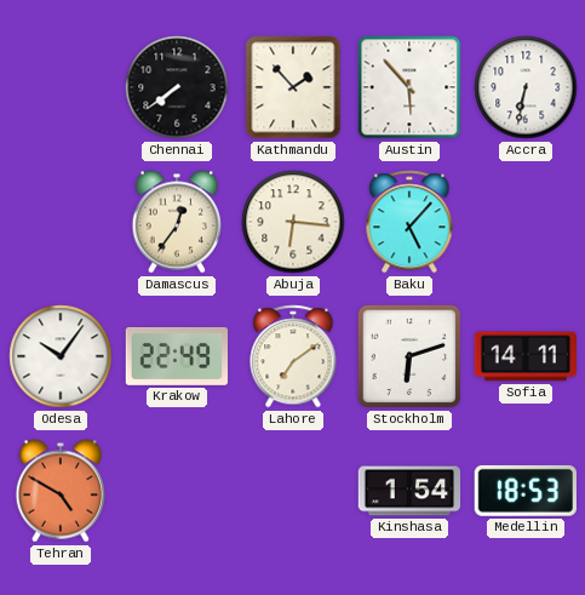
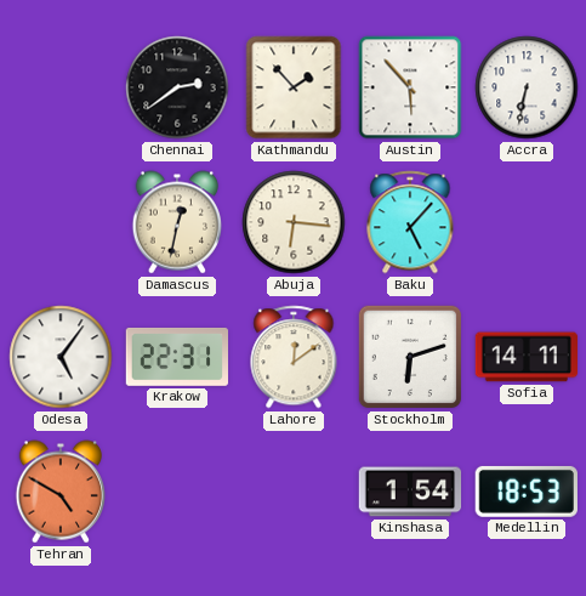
Chennai: 7:39 -> 2:39 (177, 87)
Damascus: 12:36 -> 12:32 (176, 222)
Odesa: 10:06 -> 5:06 (61, 357)
Krakow: 22:49 -> 22:31 (177, 357)
Lahore: 7:09 -> 12:09 (294, 357)
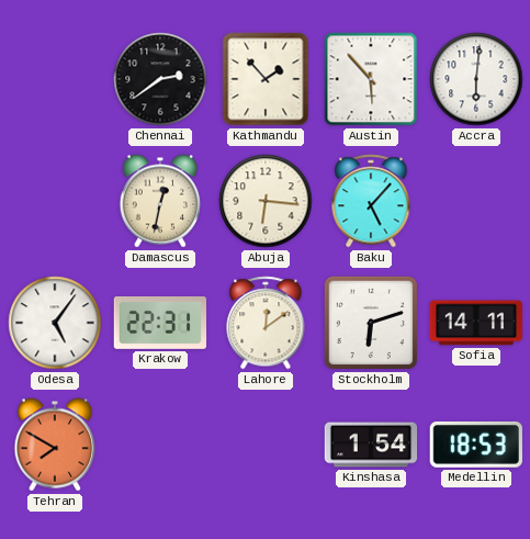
Accra: 6:32 -> 6:01 (476, 79)
Tehran: 4:50 -> 7:50 (54, 445)
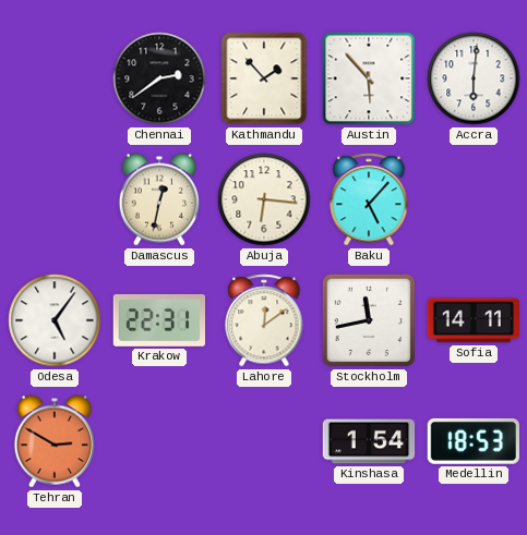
Stockholm: 6:12 -> 11:43 (369, 320)
Tehran: 7:50 -> 2:50 (53, 441)
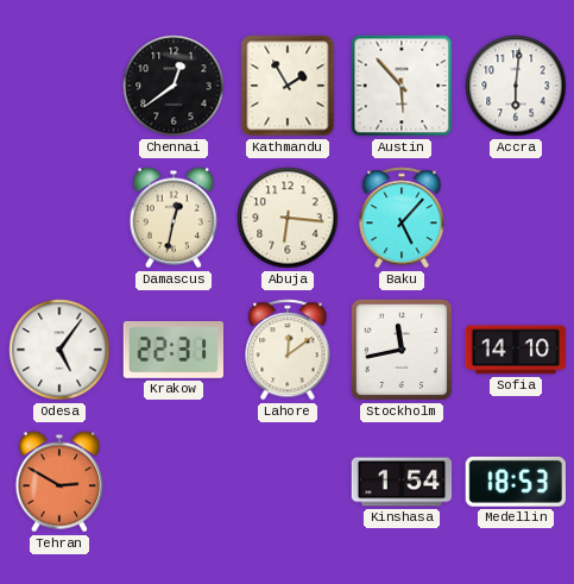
Chennai: 2:39 -> 12:39 (174, 86)
Kathmandu: 1:53 -> 1:55 (288, 86)
Sofia: 14:11 -> 14:10 (516, 350)
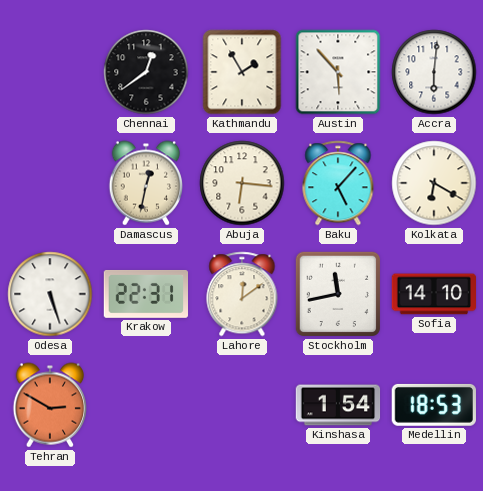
Kolkata: none -> 6:20 (434, 183)
Odesa: 5:06 -> 5:27 (50, 294)
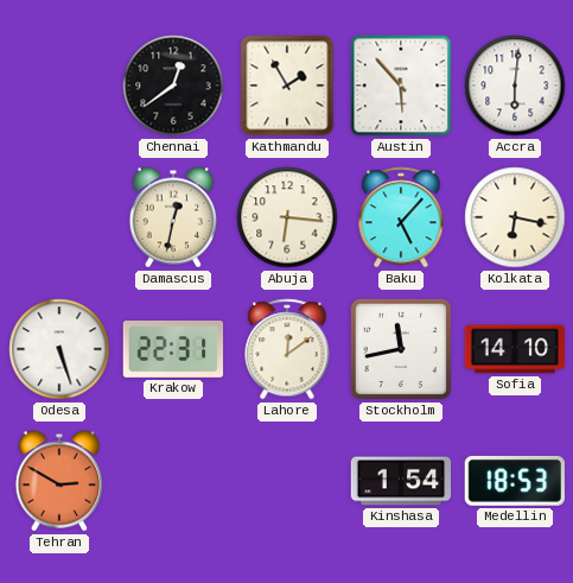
Kolkata: 6:20 -> 6:17 (515, 217)
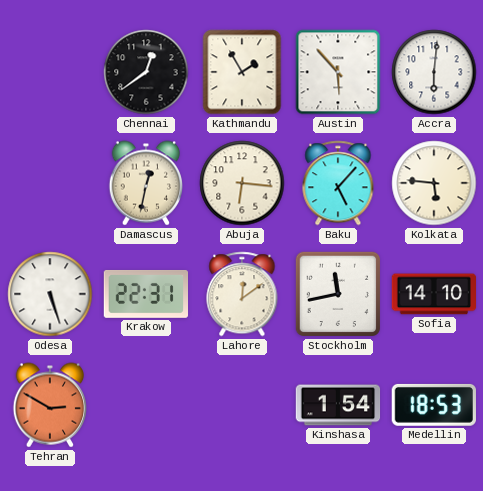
Kolkata: 6:17 -> 5:46 (434, 183)
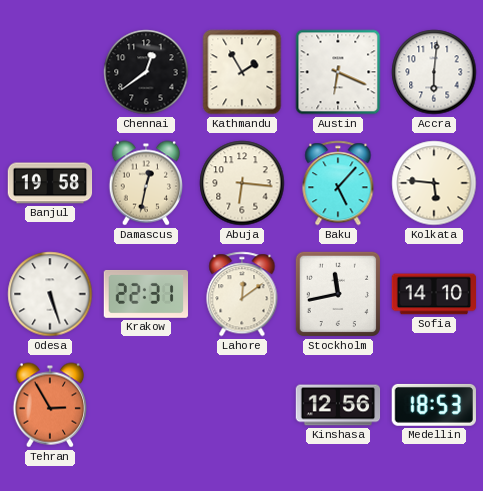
Austin: 5:53 -> 6:19 (338, 72)
Banjul: none -> 19:58 (50, 183)
Tehran: 2:50 -> 2:55 (49, 405)
Kinshasa: 1:54 -> 12:56 (338, 405)
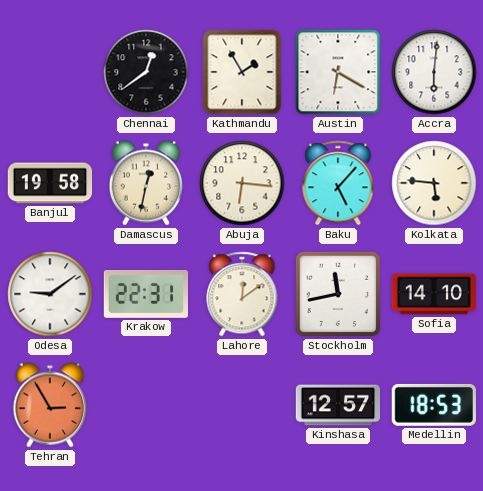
Austin: 6:19 -> 6:20 (338, 72)
Odesa: 5:27 -> 9:09 (50, 294)
Kinshasa: 12:56 -> 12:57 (338, 405)
